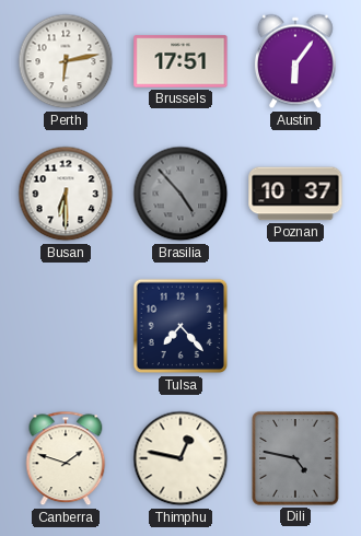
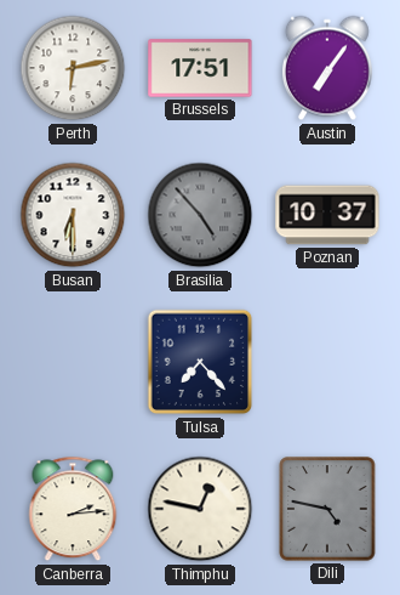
Austin: 6:06 -> 7:06 (327, 68)
Canberra: 1:48 -> 2:14 (73, 509)
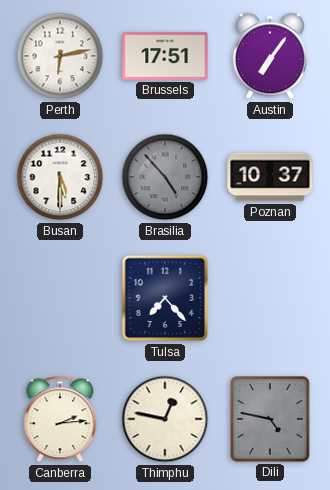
Busan: 6:30 -> 5:30 (60, 177)
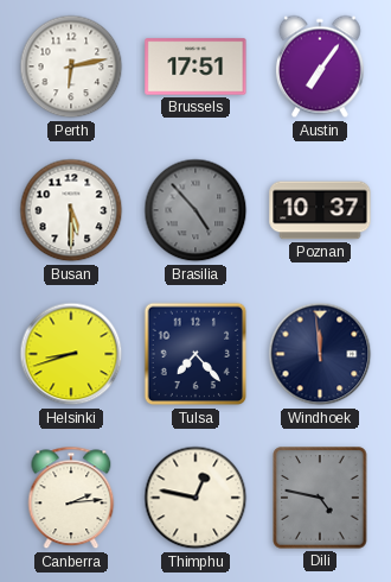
Helsinki: none -> 8:42 (71, 354)
Windhoek: none -> 11:59 (320, 354)
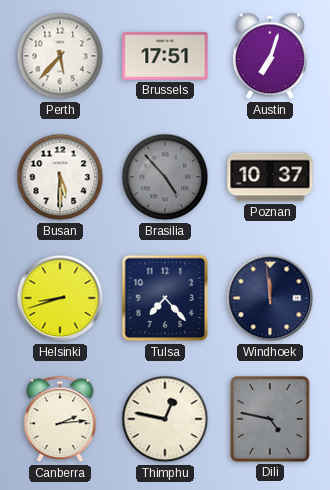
Perth: 6:13 -> 5:37 (60, 56)
Austin: 7:06 -> 7:03 (270, 56)
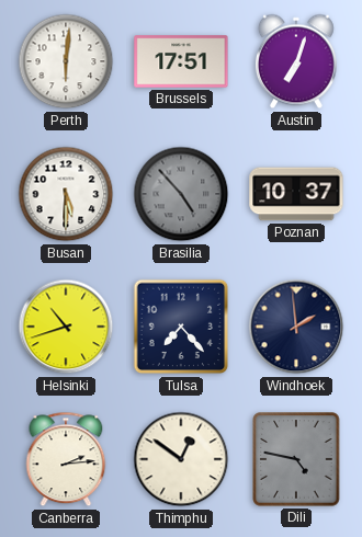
Perth: 5:37 -> 6:01 (66, 61)
Helsinki: 8:42 -> 10:42 (66, 327)
Windhoek: 11:59 -> 1:59 (296, 327)
Thimphu: 12:47 -> 12:51 (181, 459)
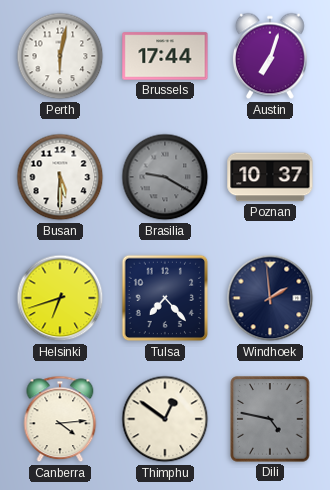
Perth: 6:01 -> 6:02 (60, 56)
Brussels: 17:51 -> 17:44 (165, 56)
Brasilia: 4:53 -> 9:20 (165, 177)
Helsinki: 10:42 -> 6:42 (60, 298)
Canberra: 2:14 -> 4:14 (60, 419)
